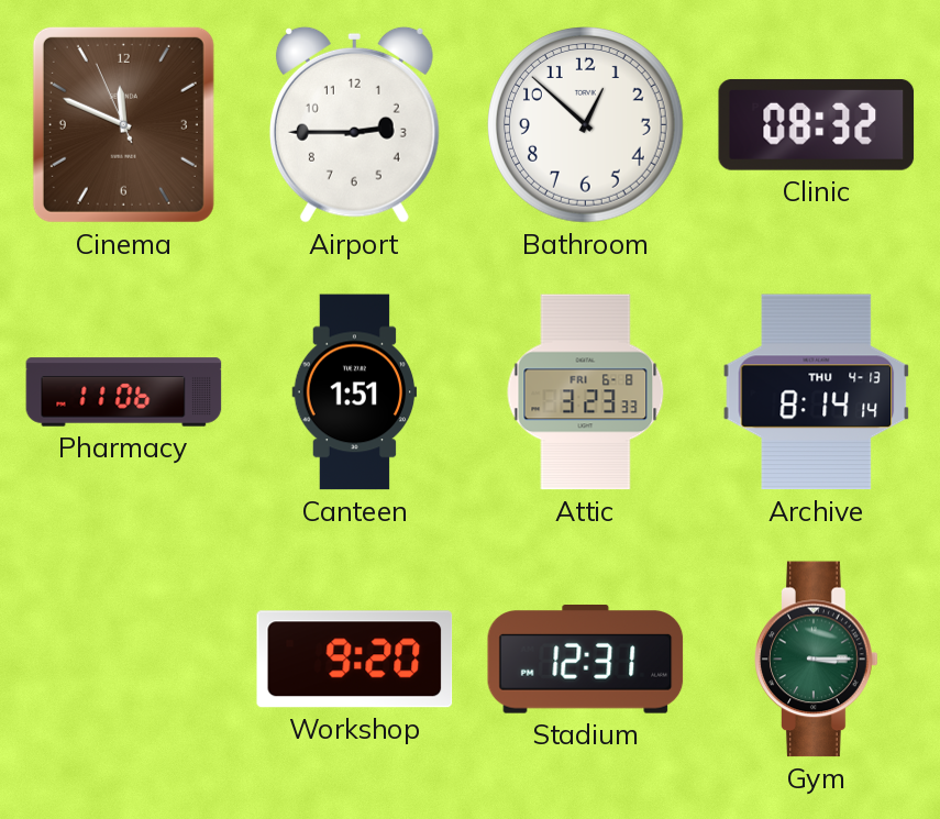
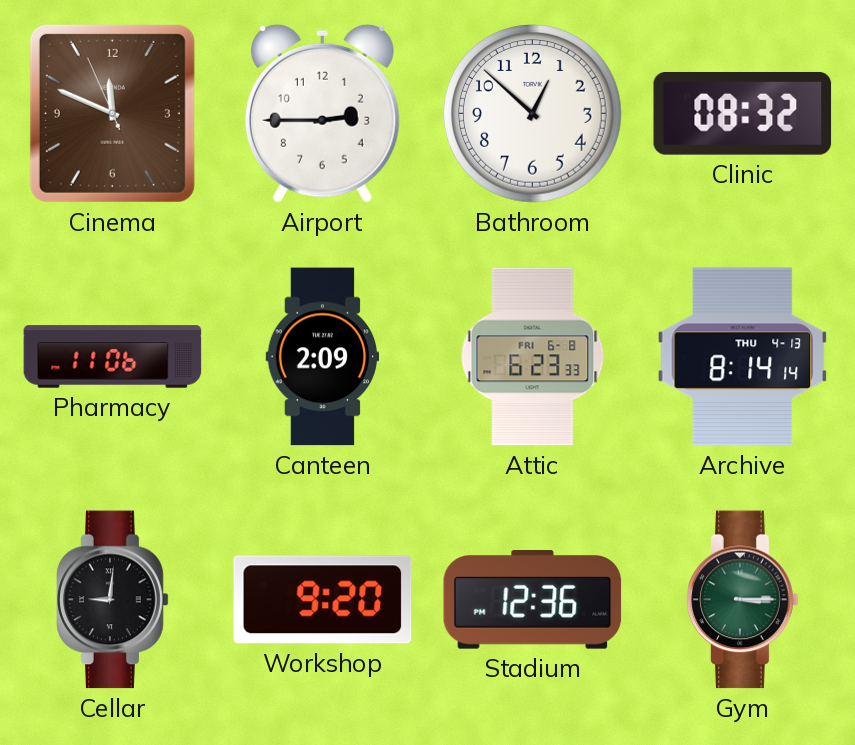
Canteen: 1:51 -> 2:09 (323, 357)
Attic: 3:23 -> 6:23 (533, 357)
Cellar: none -> 9:01 (113, 600)
Stadium: 12:31 -> 12:36 (533, 600)
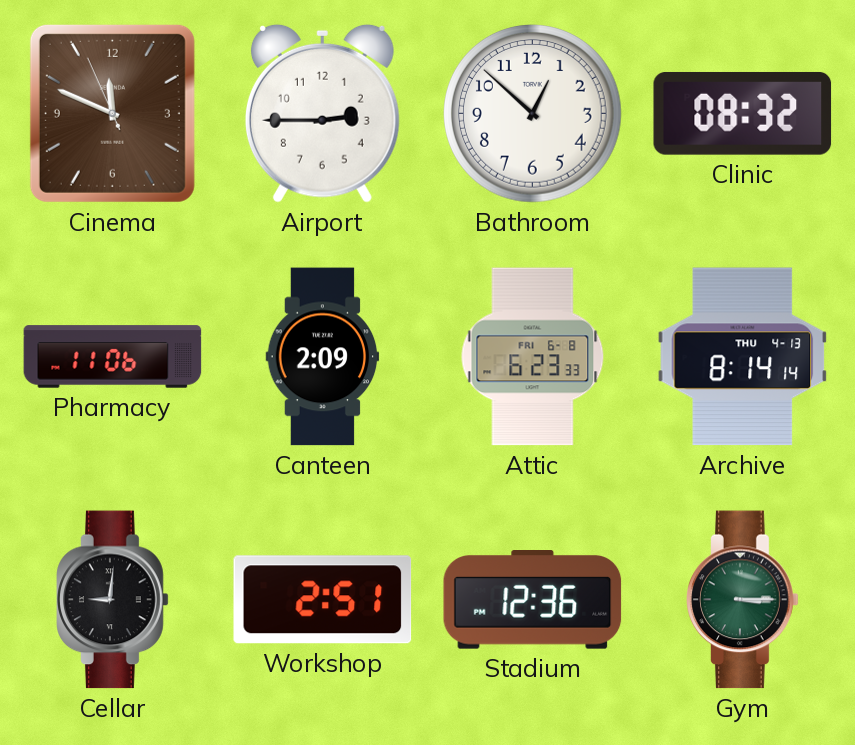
Workshop: 9:20 -> 2:51 (323, 600)
